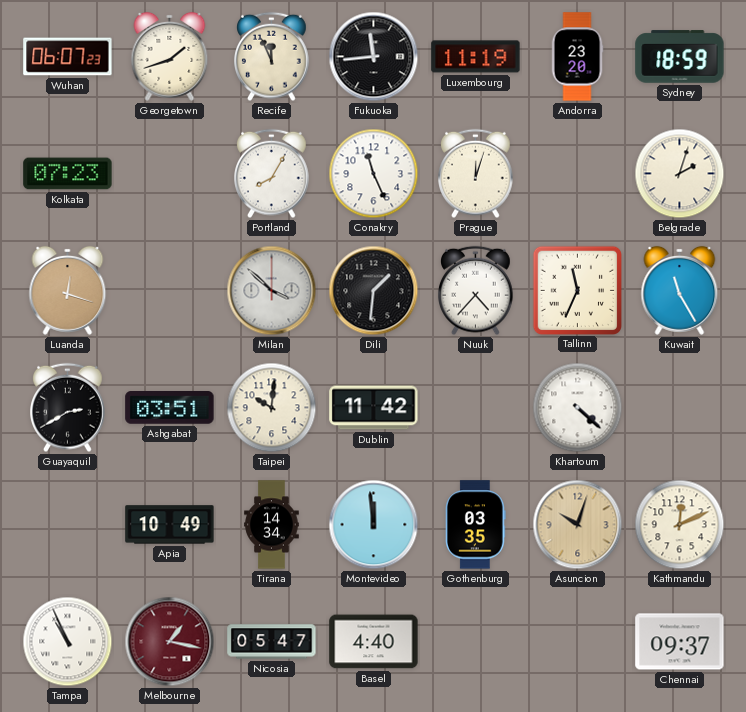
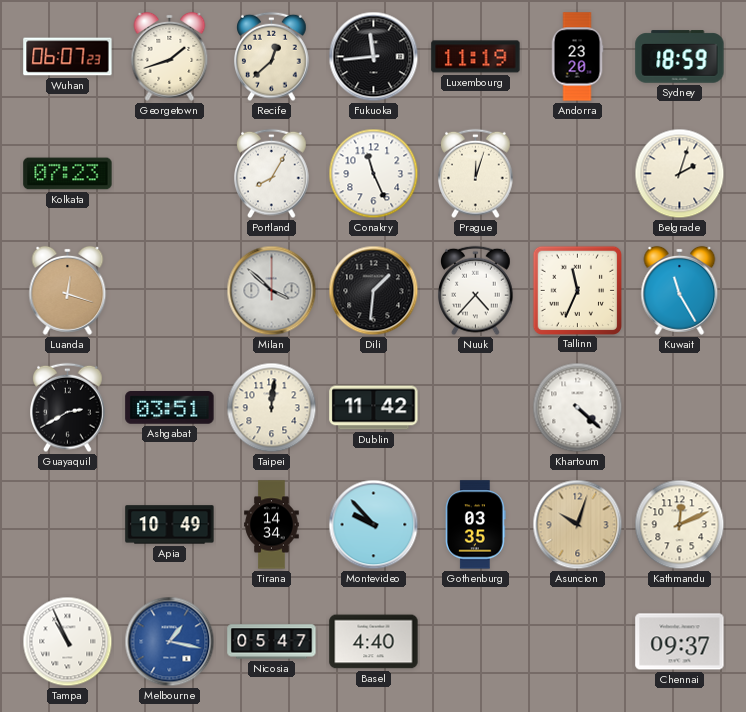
Recife: 11:56 -> 12:38 (272, 57)
Taipei: 10:01 -> 12:01 (272, 408)
Montevideo: 11:59 -> 9:53 (374, 525)
Melbourne dial: burgundy -> blue (170, 642)
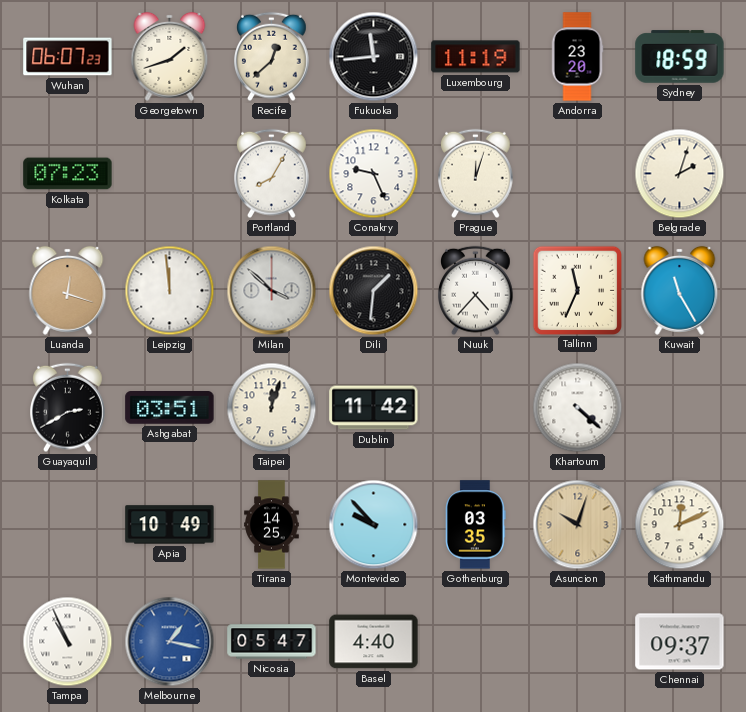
Conakry: 11:26 -> 9:26 (374, 174)
Leipzig: none -> 11:59 (170, 291)
Taipei: 12:01 -> 12:03 (272, 408)
Tirana: 14:34 -> 14:25 (272, 525)
